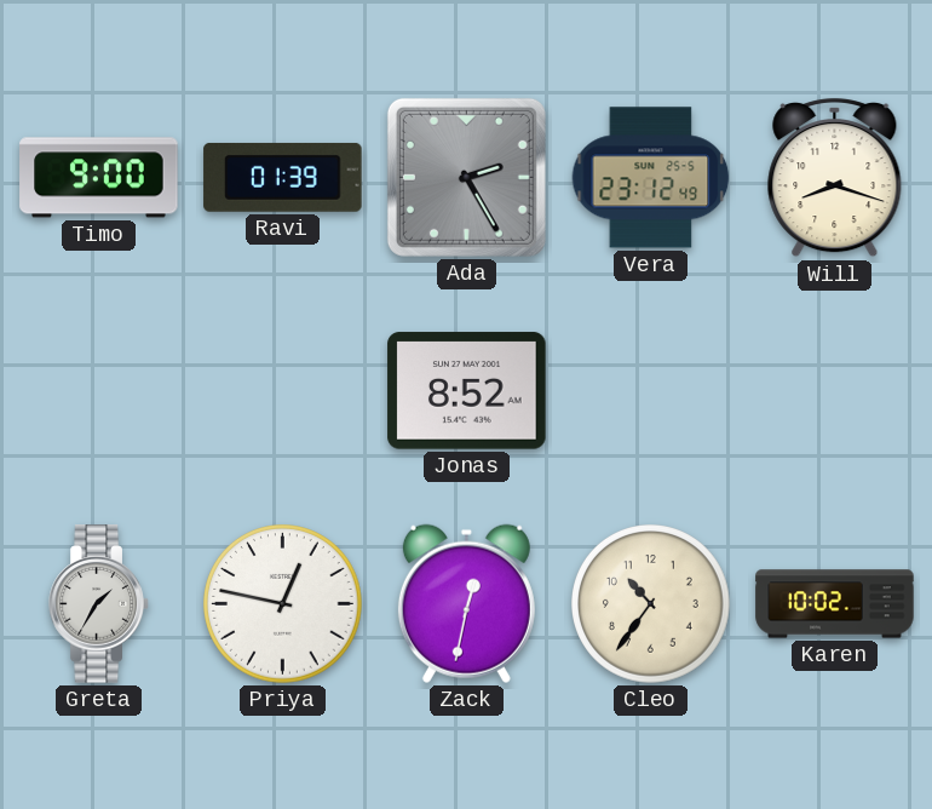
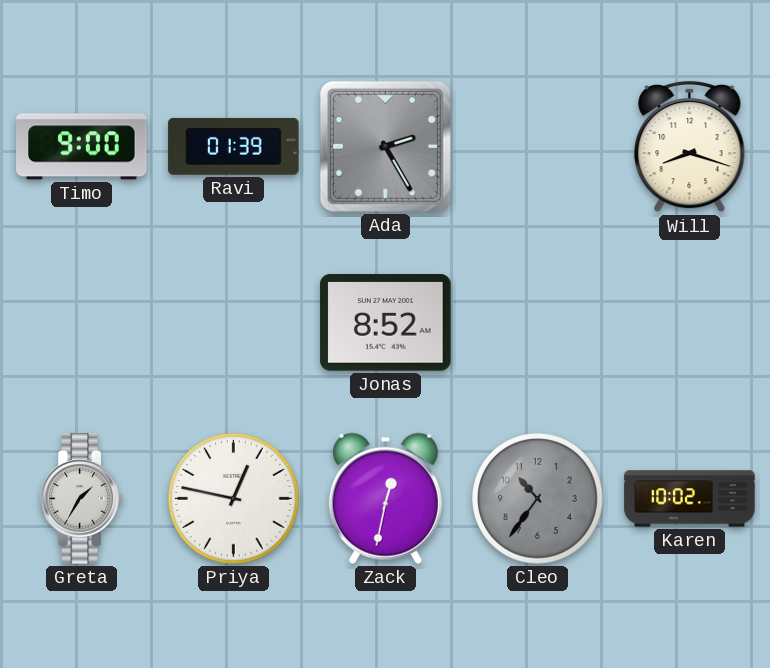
Vera: 23:12 -> none (651, 178)
Cleo dial: cream -> grey (538, 499)
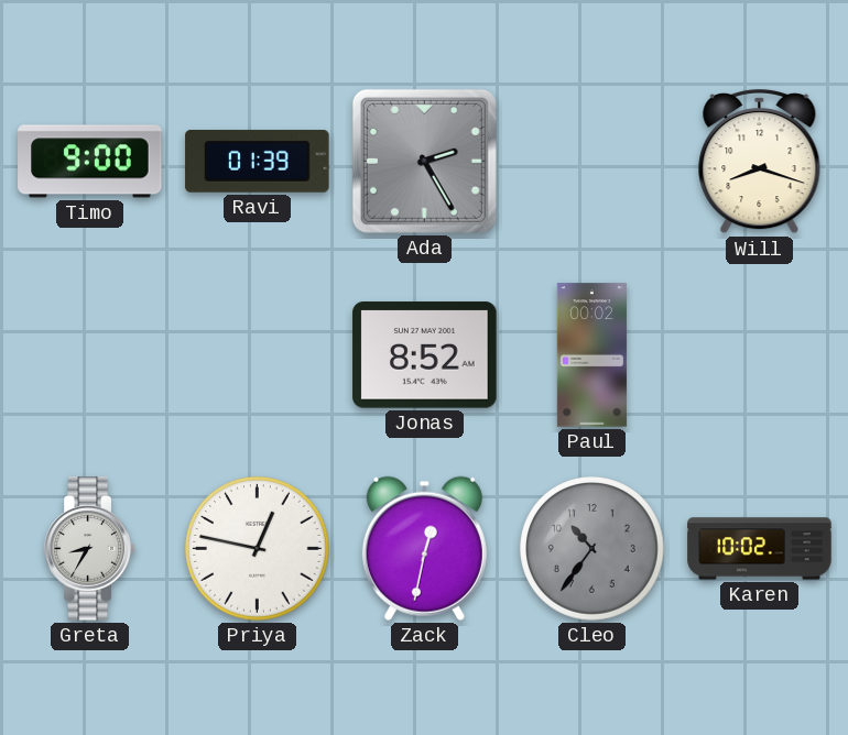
Paul: none -> 00:02 (591, 355)
Greta: 1:35 -> 8:35 (90, 549)
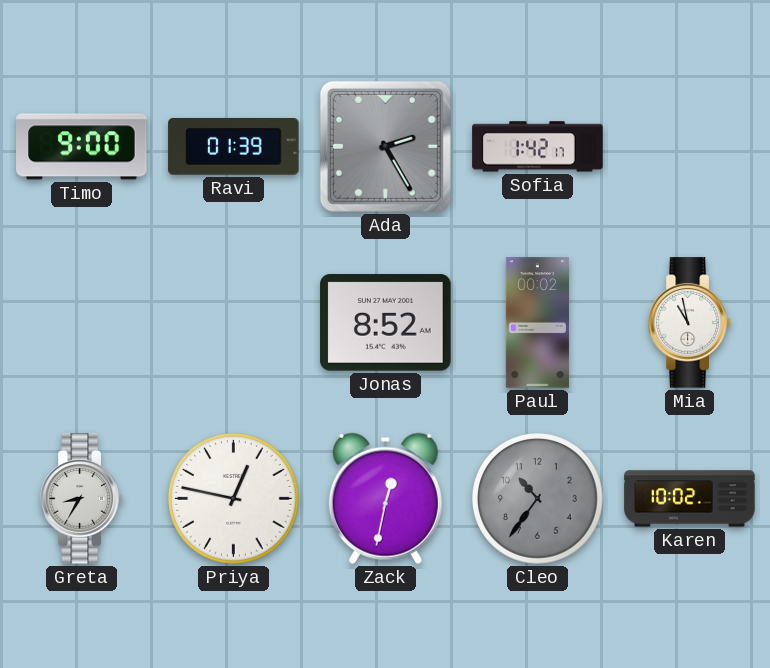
Sofia: none -> 1:42 (538, 147)
Will: 8:18 -> none (760, 162)
Mia: none -> 10:58 (690, 323)
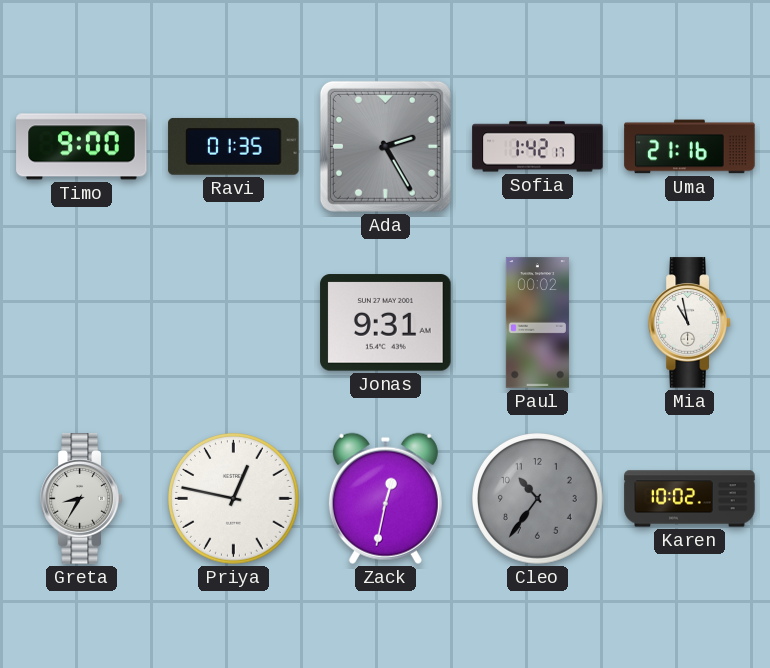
Ravi: 01:39 -> 01:35 (234, 146)
Uma: none -> 21:16 (690, 147)
Jonas: 8:52 -> 9:31 (386, 323)
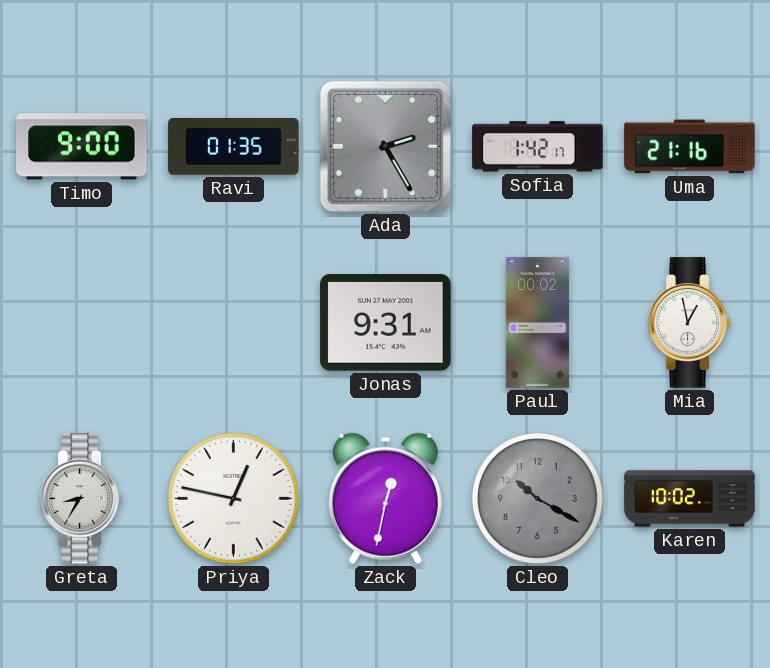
Mia: 10:58 -> 12:58 (690, 323)
Cleo: 10:36 -> 10:20 (538, 499)
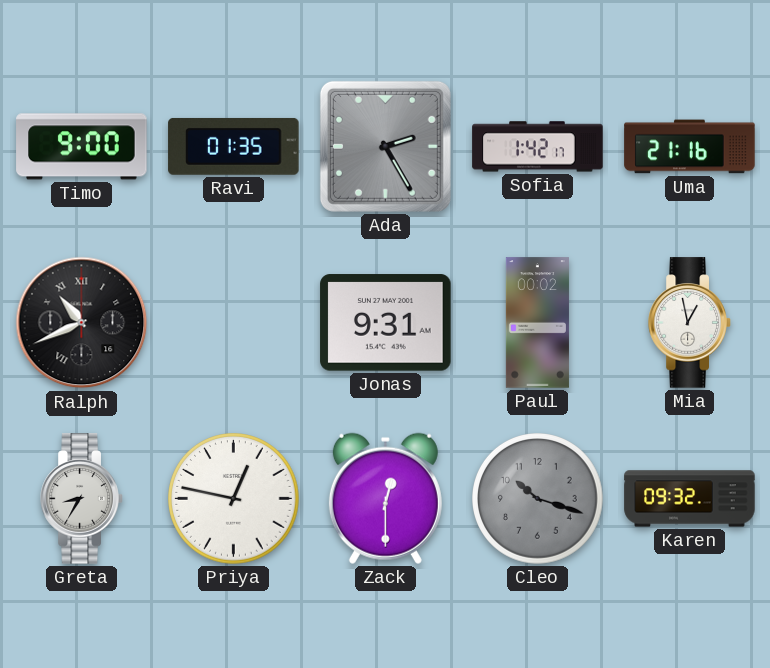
Ralph: none -> 10:41 (82, 323)
Zack: 12:32 -> 12:30 (385, 498)
Cleo: 10:20 -> 10:18 (538, 499)
Karen: 10:02 -> 09:32 (690, 499)
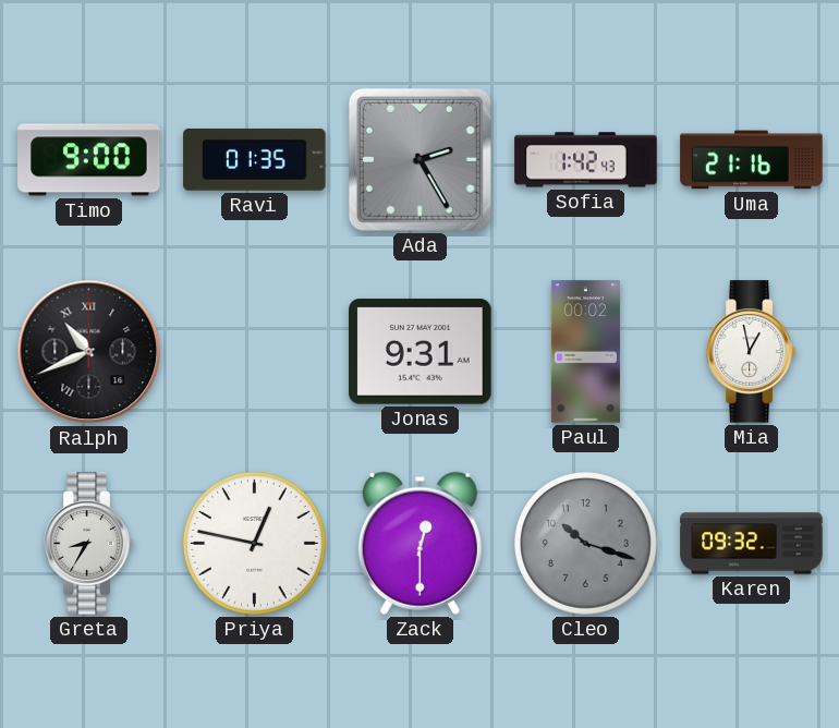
Sofia: 1:42:17 -> 1:42:43 (586, 160)
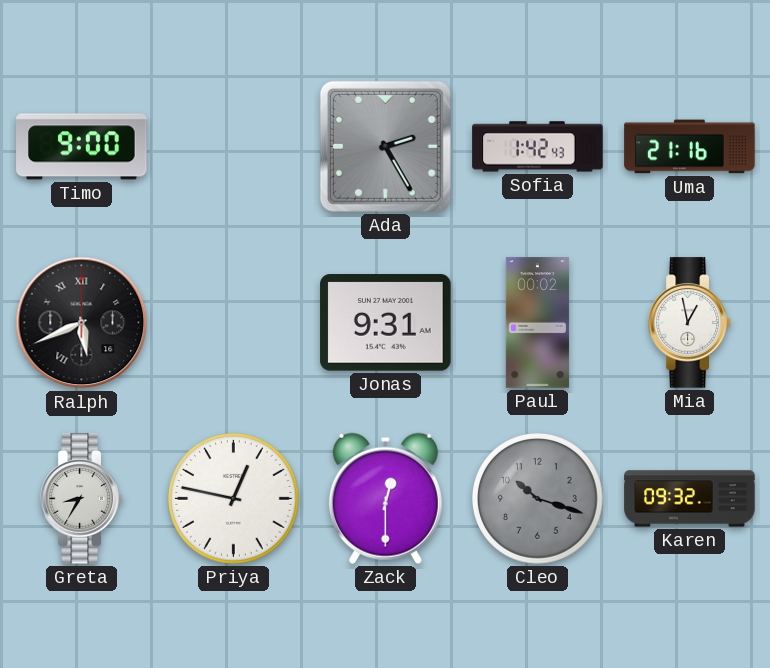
Ravi: 01:35 -> none (255, 159)
Ralph: 10:41 -> 5:41 (82, 323)
